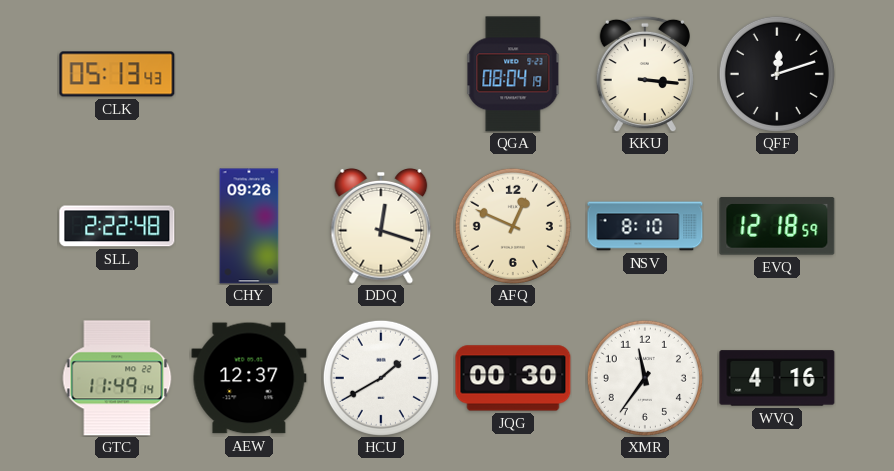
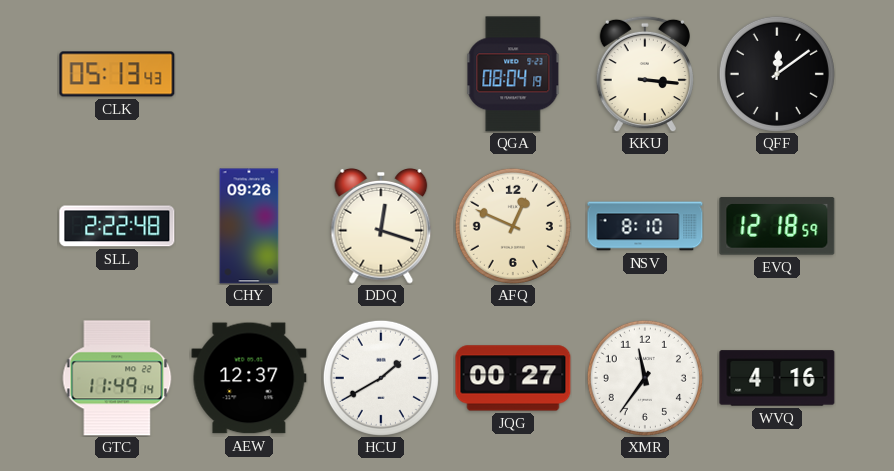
QFF: 12:12 -> 12:09 (777, 74)
JQG: 00:30 -> 00:27 (513, 378)
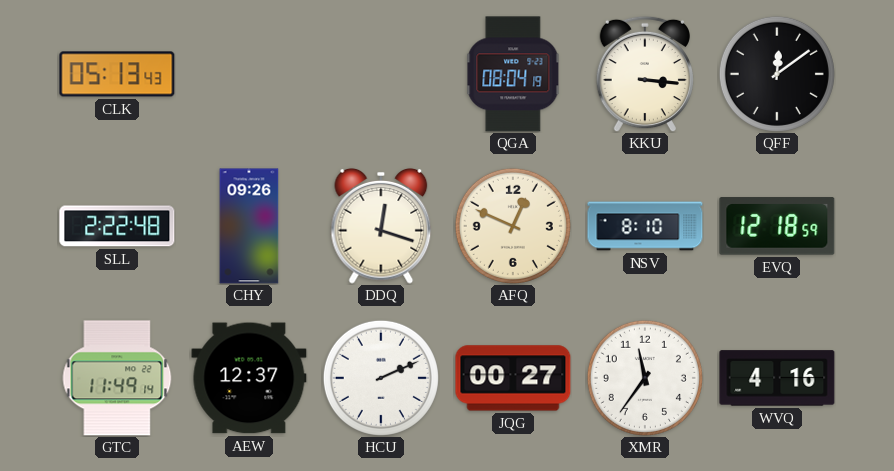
HCU: 1:40 -> 2:11 (381, 378)
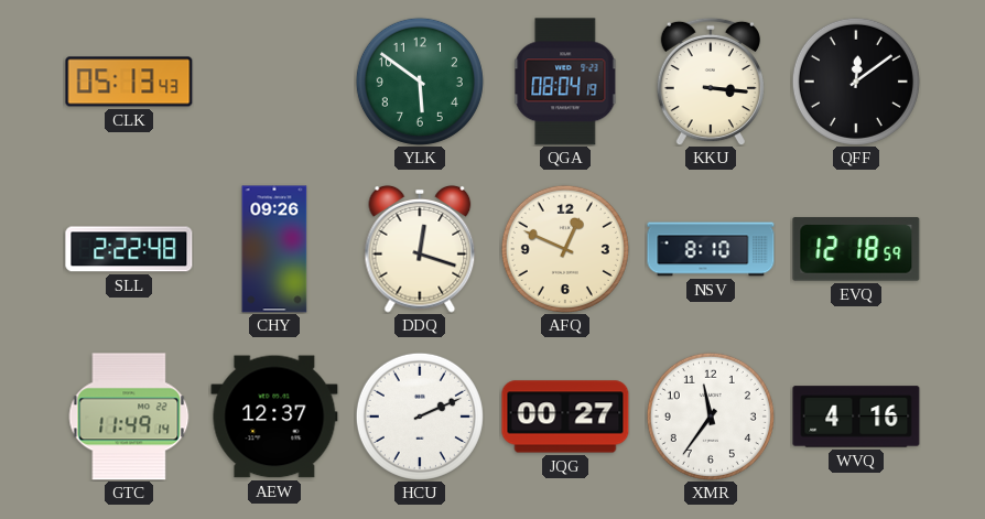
YLK: none -> 5:51 (420, 82)
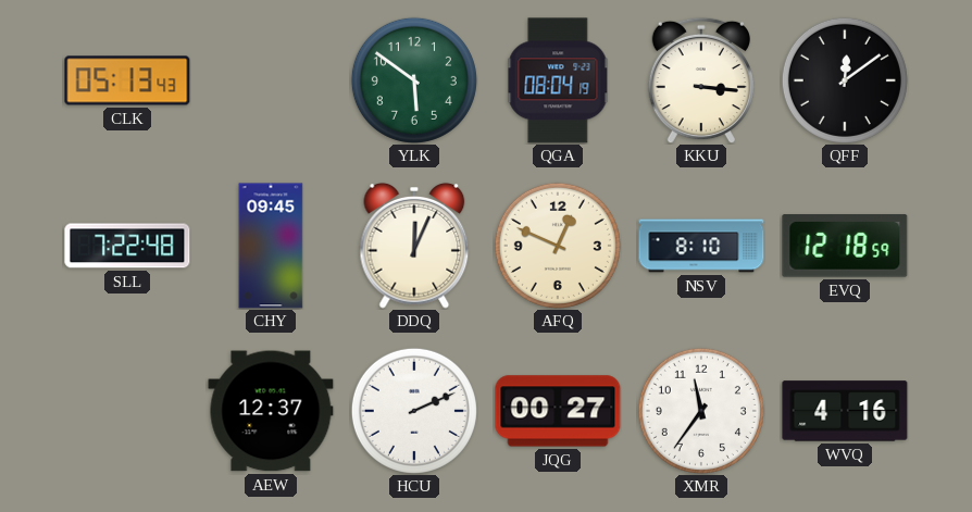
SLL: 2:22 -> 7:22 (127, 246)
CHY: 09:26 -> 09:45 (271, 246)
DDQ: 12:18 -> 12:04 (414, 246)
GTC: 11:49 -> none (129, 417)
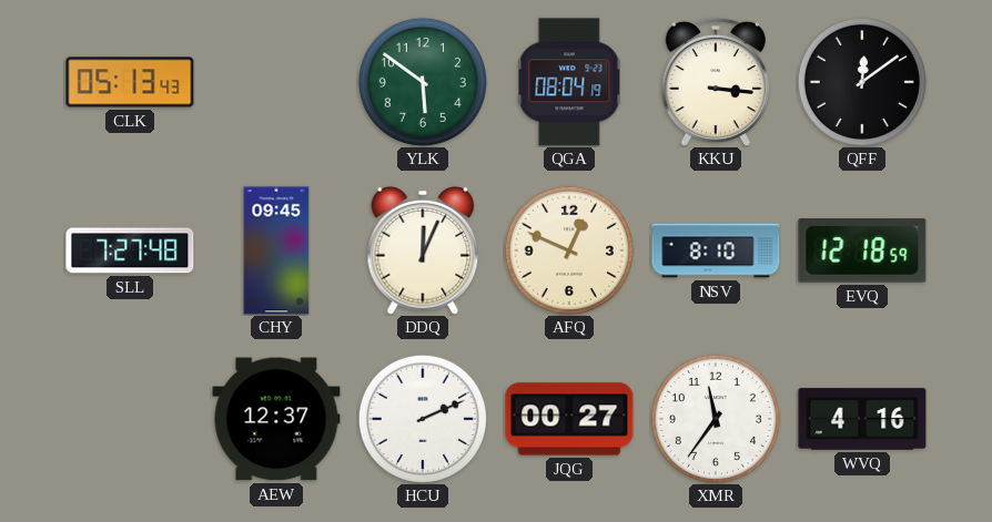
SLL: 7:22 -> 7:27 (130, 250)
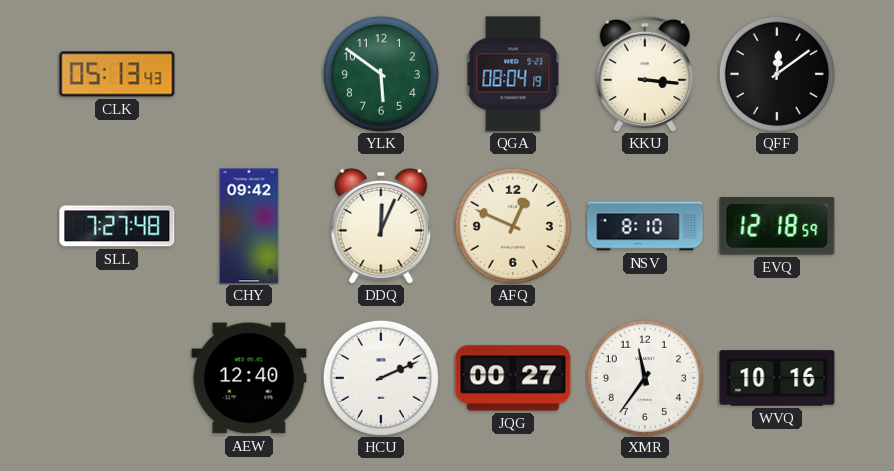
CHY: 09:45 -> 09:42 (249, 226)
AEW: 12:37 -> 12:40 (249, 378)
WVQ: 4:16 -> 10:16 (777, 378)
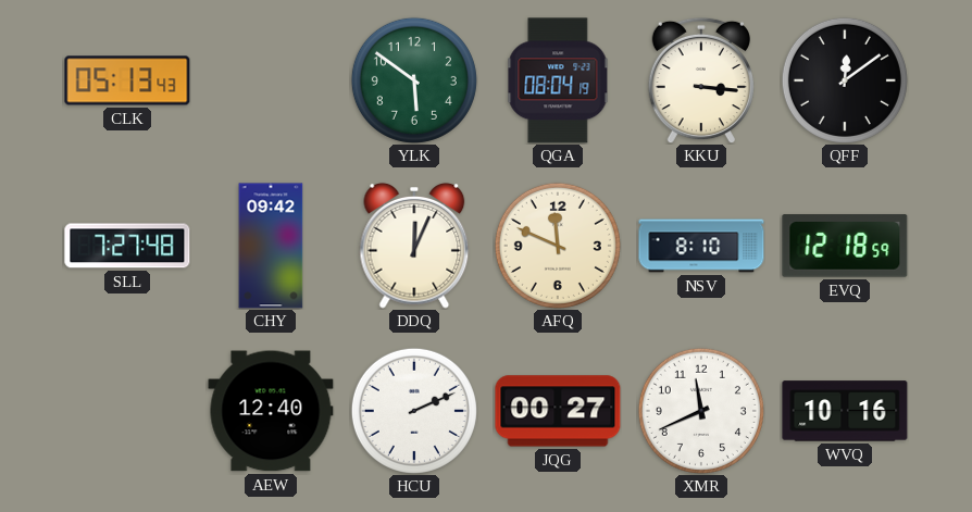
AFQ: 12:49 -> 11:49 (558, 246)
XMR: 11:36 -> 11:41 (701, 411)
